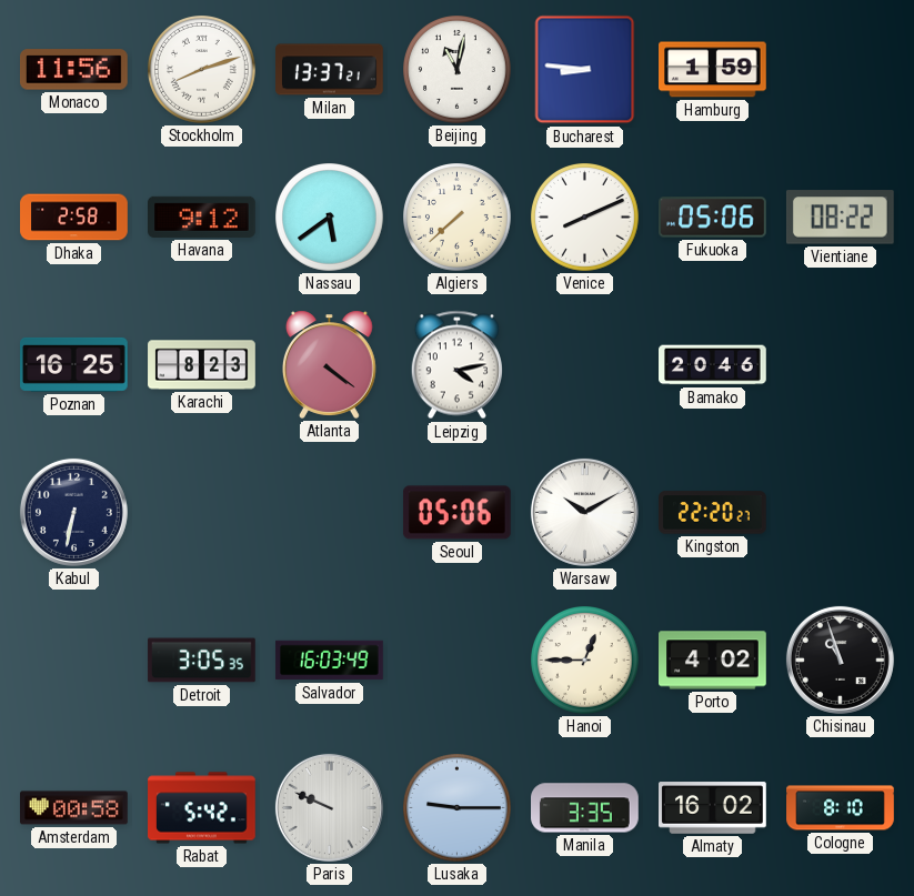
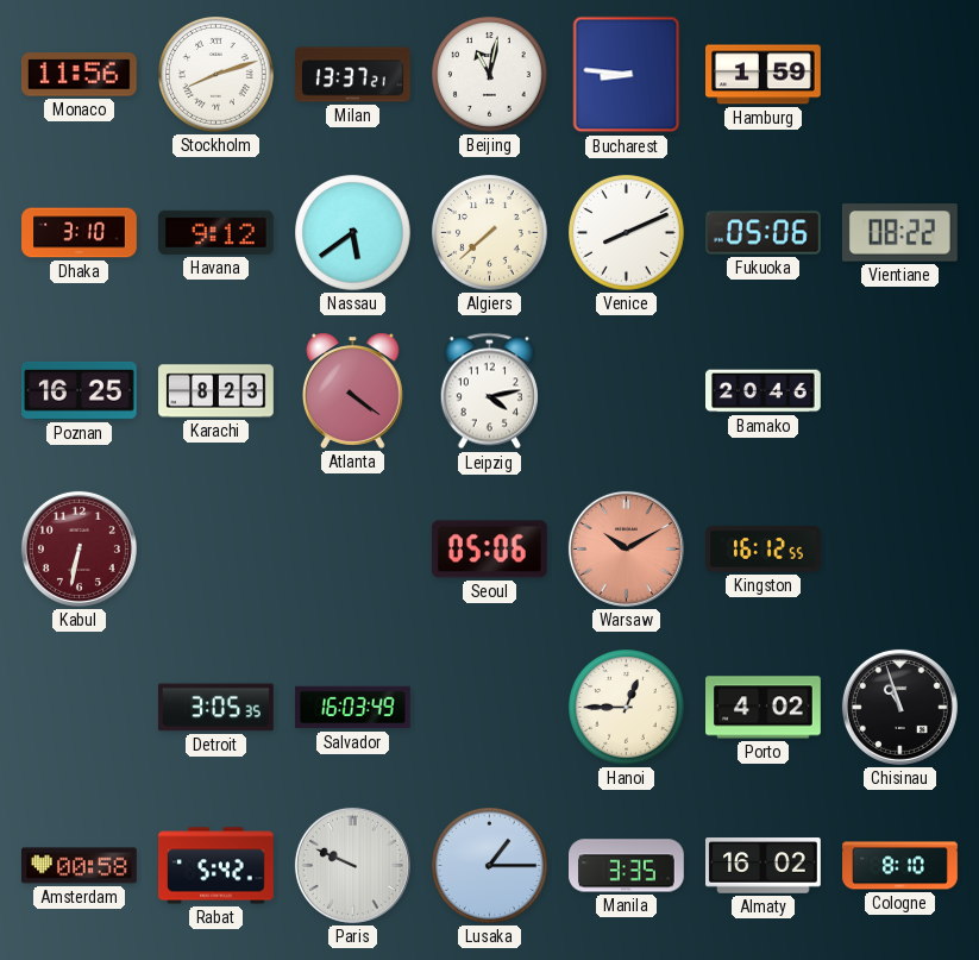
Dhaka: 2:58 -> 3:10 (80, 233)
Kabul dial: navy -> burgundy (79, 548)
Warsaw dial: white -> salmon (626, 548)
Kingston: 22:20 -> 16:12 (764, 550)
Lusaka: 9:15 -> 1:15 (490, 866)
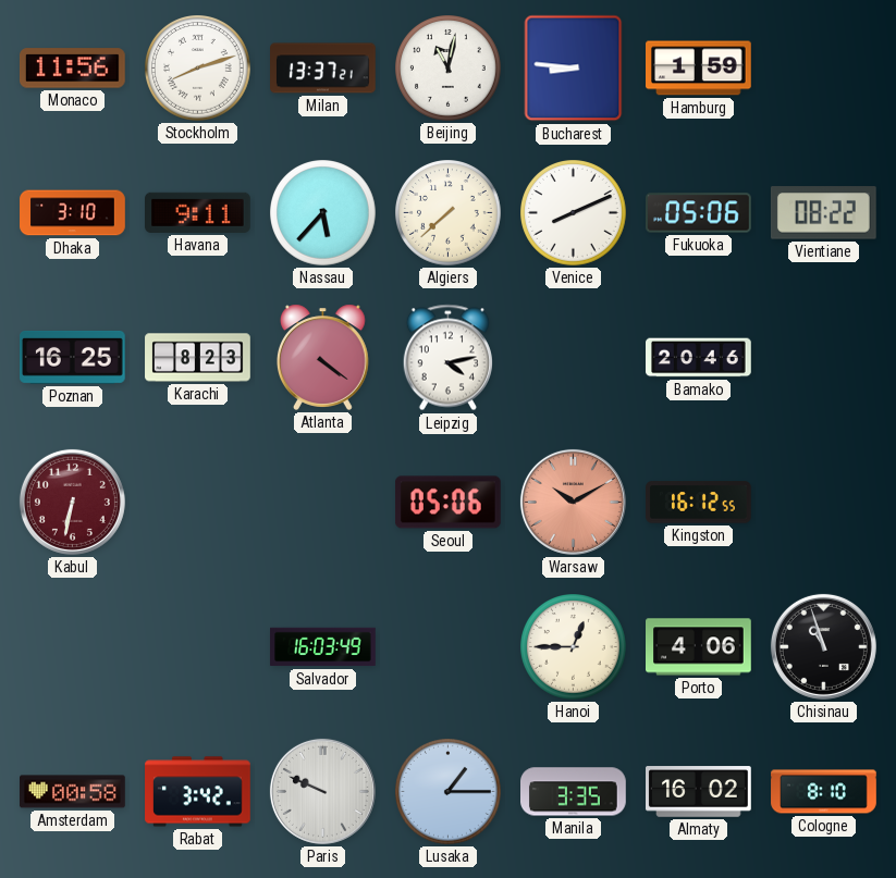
Havana: 9:12 -> 9:11 (198, 212)
Nassau: 5:39 -> 5:37 (323, 213)
Detroit: 3:05 -> none (216, 708)
Porto: 4:02 -> 4:06 (699, 647)
Rabat: 5:42 -> 3:42 (198, 792)
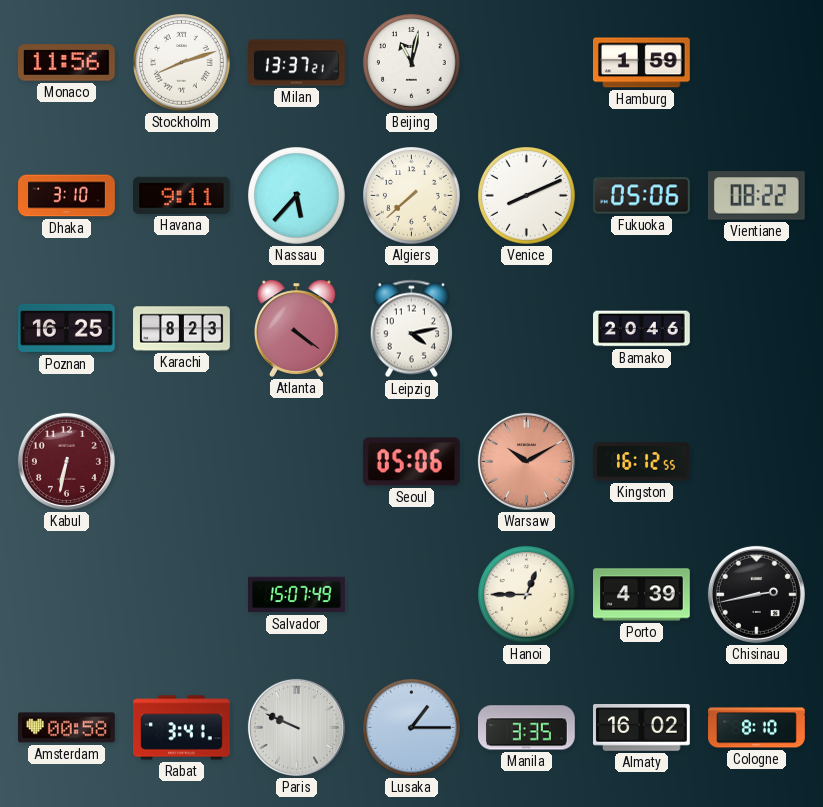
Bucharest: 8:46 -> none (574, 69)
Salvador: 16:03 -> 15:07 (297, 595)
Porto: 4:06 -> 4:39 (642, 595)
Chisinau: 10:57 -> 2:43 (756, 594)
Rabat: 3:42 -> 3:41 (182, 728)
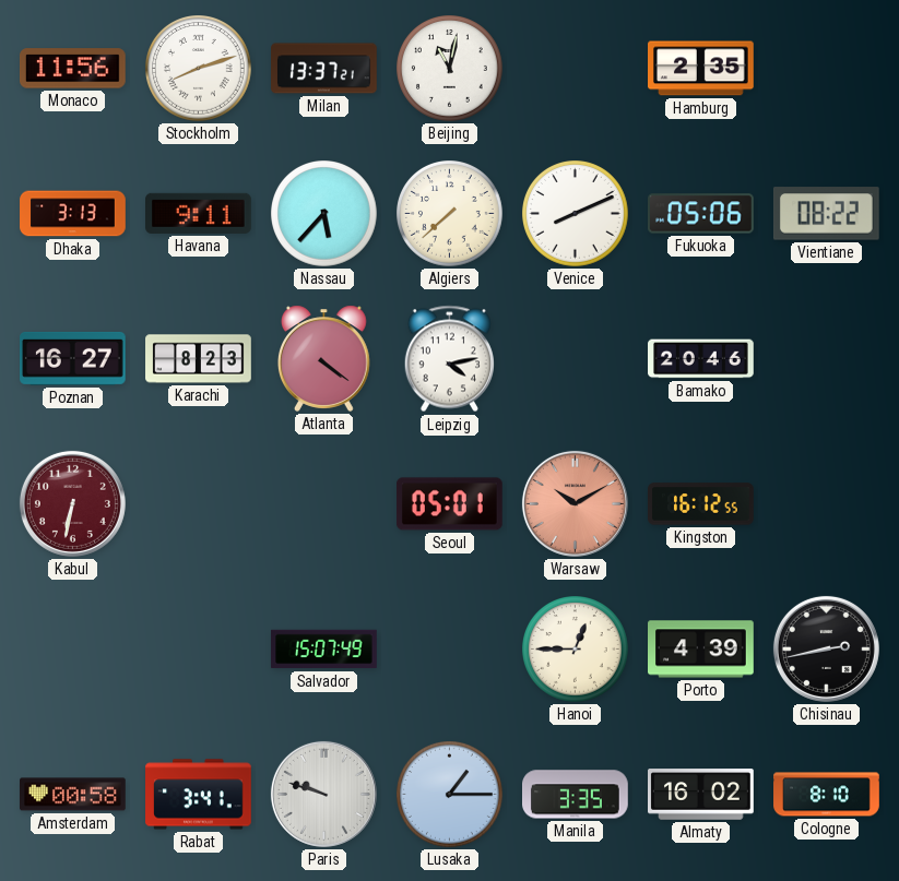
Hamburg: 1:59 -> 2:35 (701, 69)
Dhaka: 3:10 -> 3:13 (73, 214)
Poznan: 16:25 -> 16:27 (73, 358)
Seoul: 05:06 -> 05:01 (450, 504)
Paris: 9:49 -> 9:48 (323, 794)
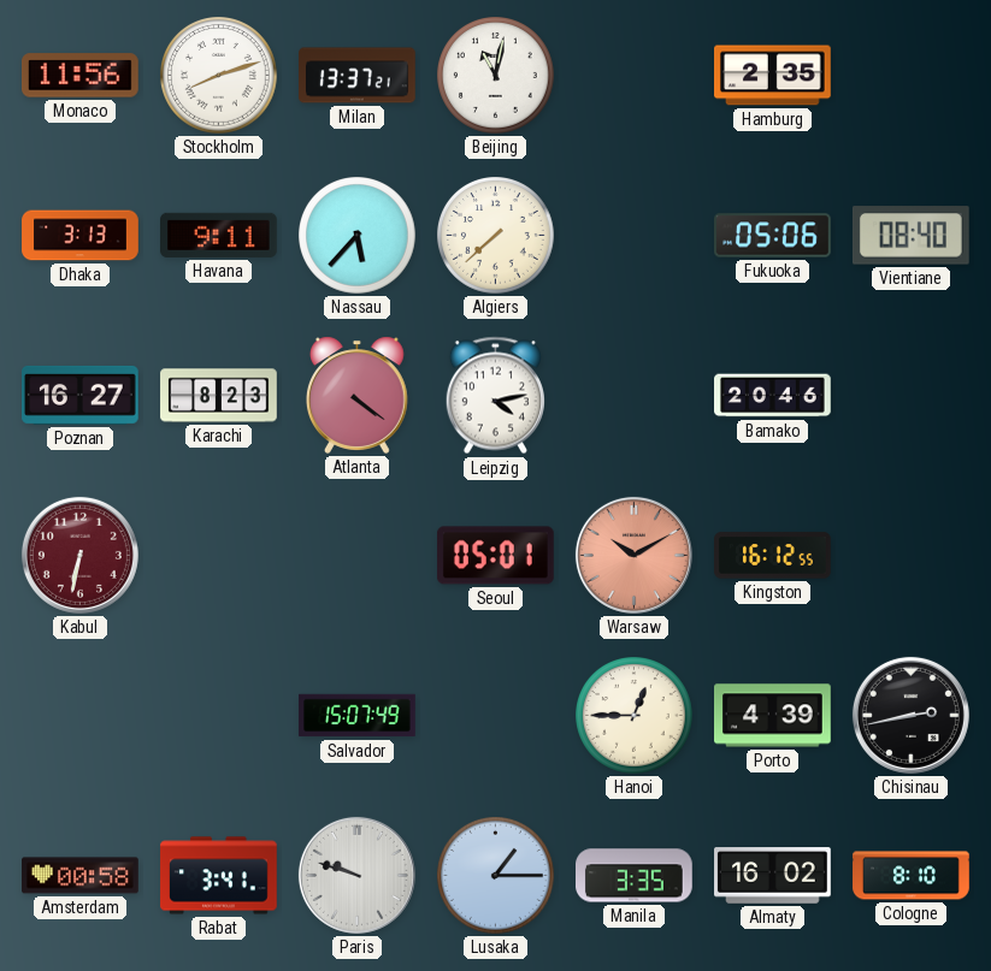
Venice: 8:11 -> none (576, 214)
Vientiane: 08:22 -> 08:40 (910, 236)
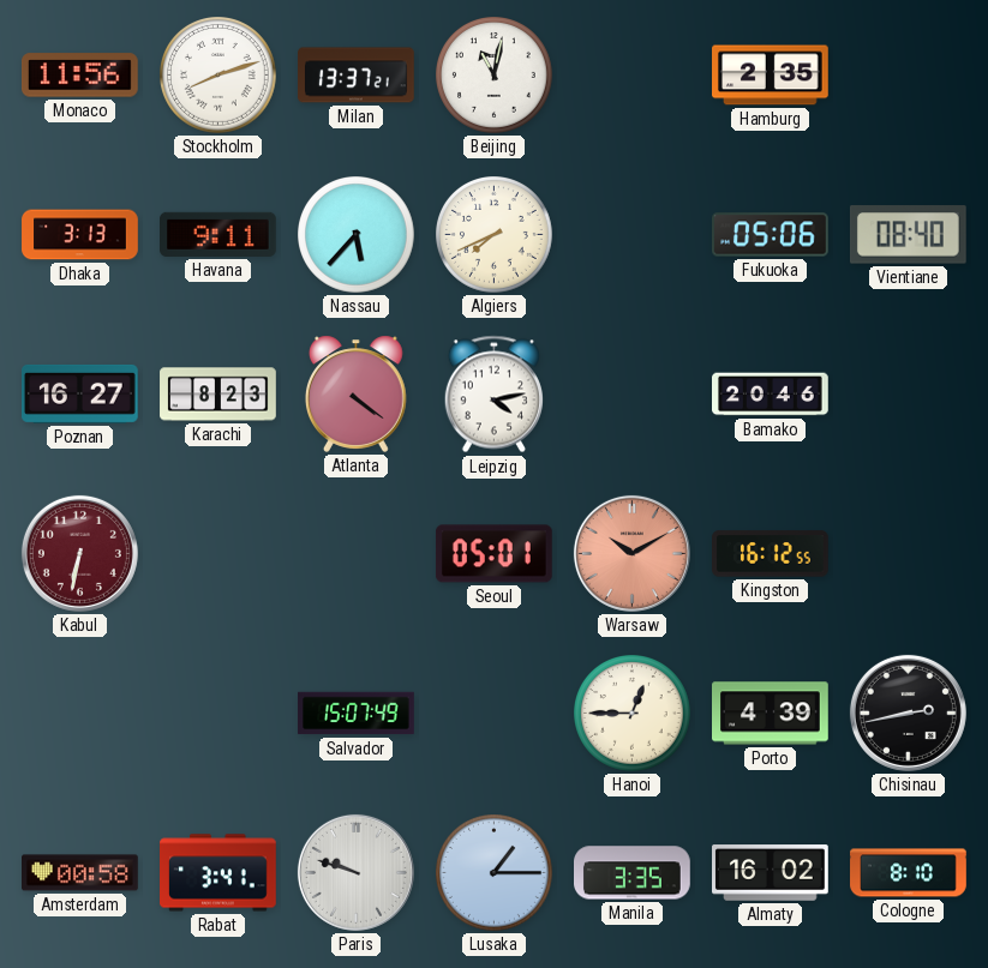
Algiers: 7:38 -> 7:41 (495, 235)
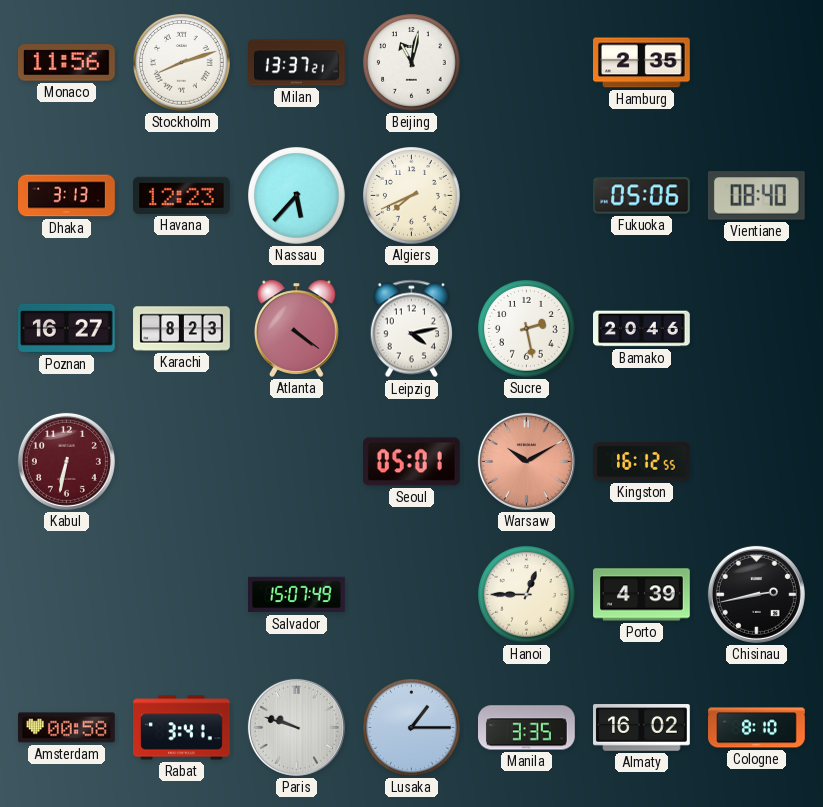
Havana: 9:11 -> 12:23 (182, 195)
Sucre: none -> 2:28 (527, 329)
